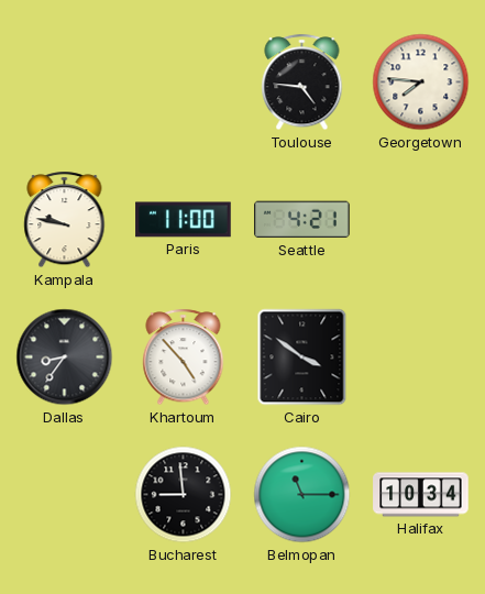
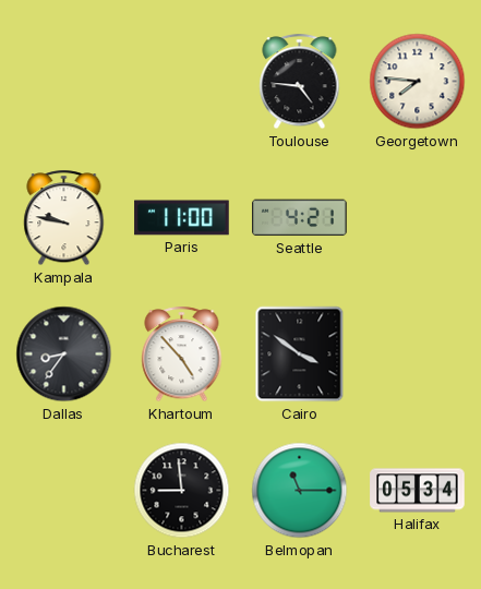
Halifax: 10:34 -> 05:34 (418, 491)
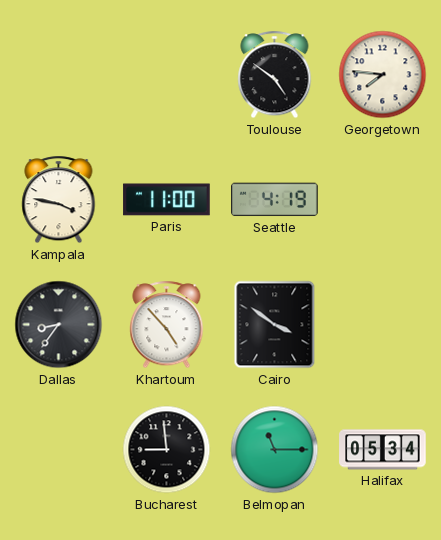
Toulouse: 4:46 -> 4:51 (275, 75)
Kampala: 9:47 -> 3:47 (59, 200)
Seattle: 4:21 -> 4:19 (275, 200)
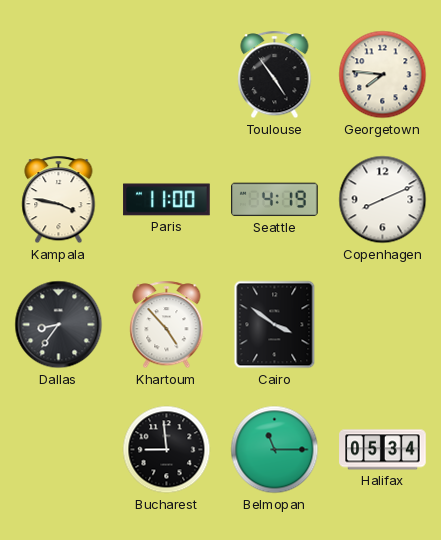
Toulouse: 4:51 -> 4:54 (275, 75)
Copenhagen: none -> 8:11 (383, 200)
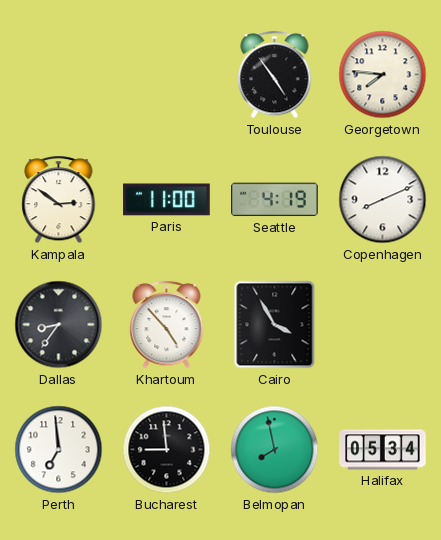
Kampala: 3:47 -> 2:51 (59, 200)
Cairo: 3:51 -> 3:55 (275, 325)
Perth: none -> 6:59 (59, 450)
Belmopan: 11:15 -> 7:58 (275, 450)
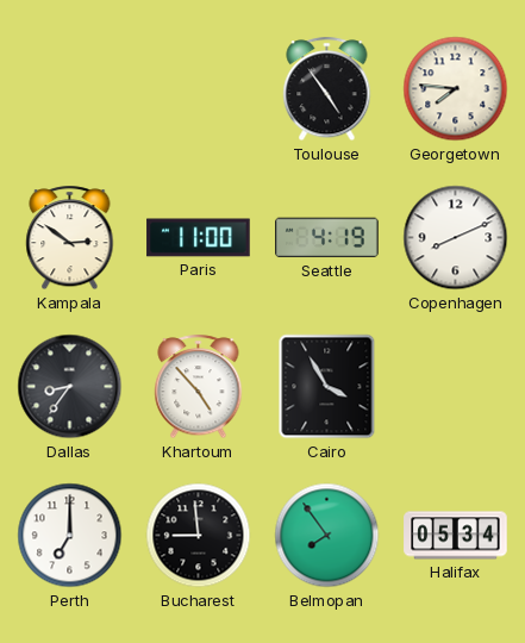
Perth: 6:59 -> 7:00 (70, 536)
Belmopan: 7:58 -> 7:54 (327, 536)
